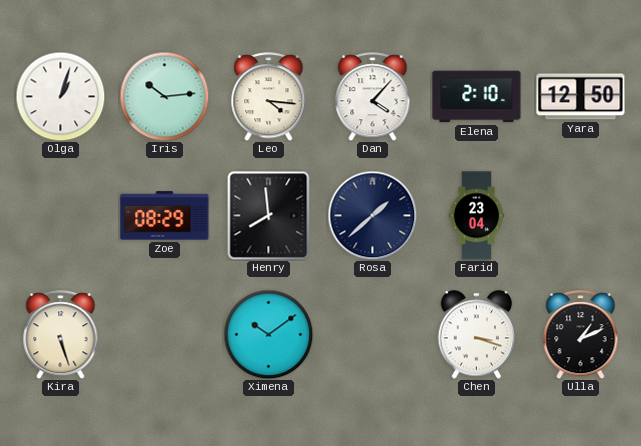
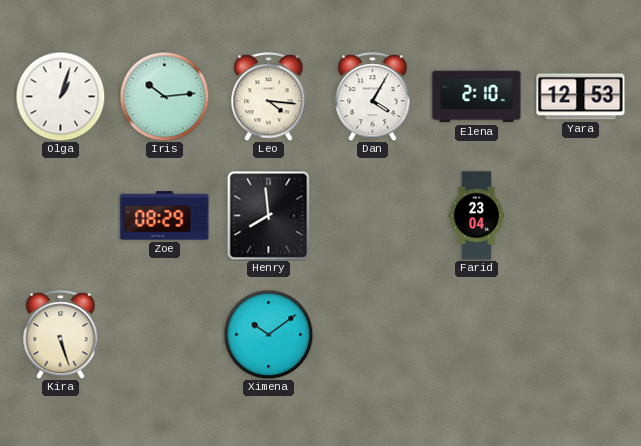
Dan: 4:07 -> 4:05 (373, 97)
Yara: 12:50 -> 12:53 (581, 97)
Rosa: 1:38 -> none (372, 215)
Chen: 3:18 -> none (477, 335)
Ulla: 1:11 -> none (581, 335)
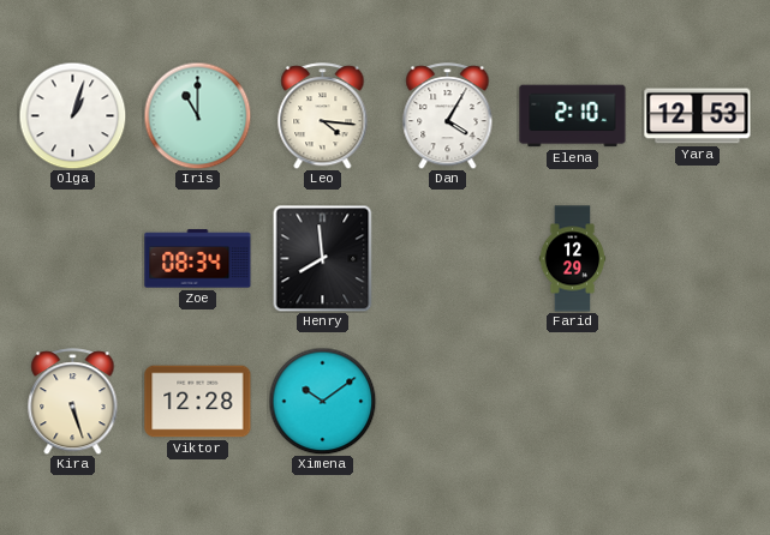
Iris: 10:14 -> 11:00 (197, 115)
Zoe: 08:29 -> 08:34 (198, 259)
Farid: 23:04 -> 12:29 (573, 259)
Viktor: none -> 12:28 (198, 402)
